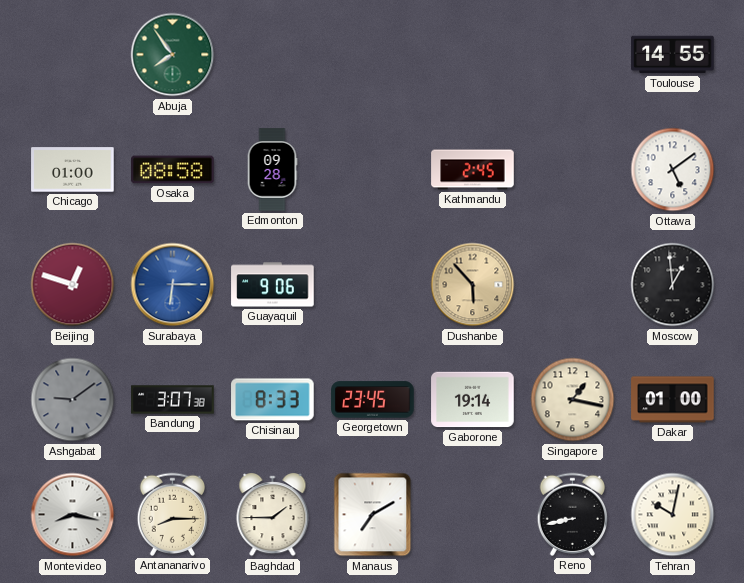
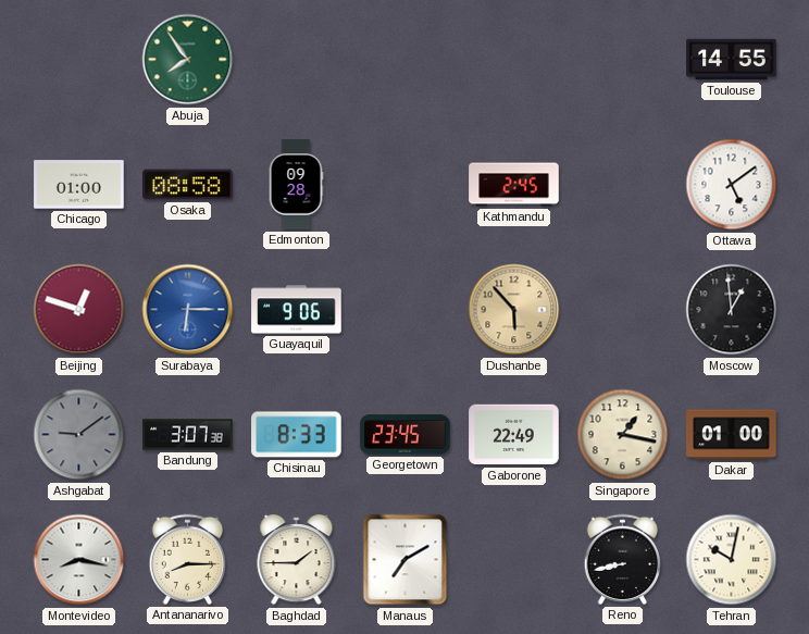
Gaborone: 19:14 -> 22:49 (514, 435)
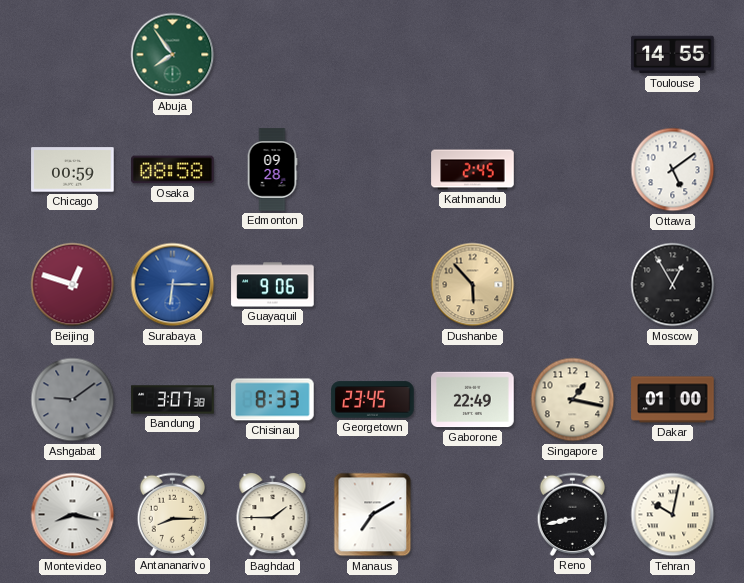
Chicago: 01:00 -> 00:59 (73, 170)
Moscow: 12:59 -> 12:55 (673, 285)
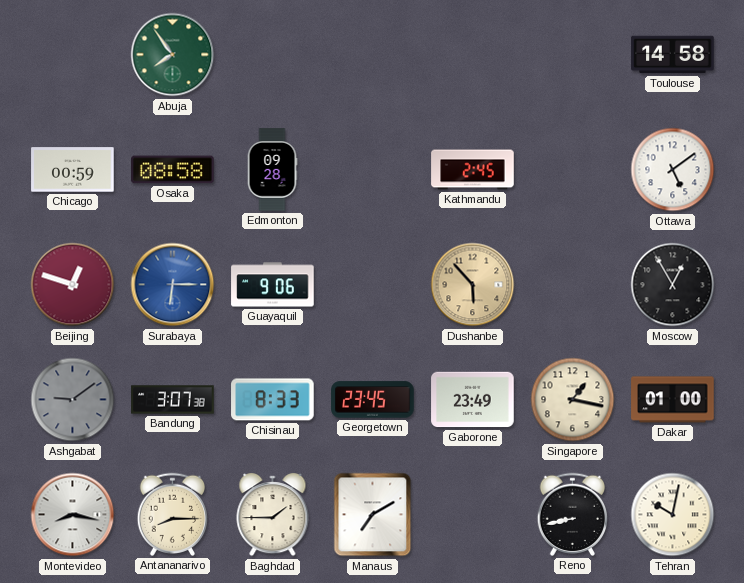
Toulouse: 14:55 -> 14:58 (673, 55)
Gaborone: 22:49 -> 23:49 (473, 400)
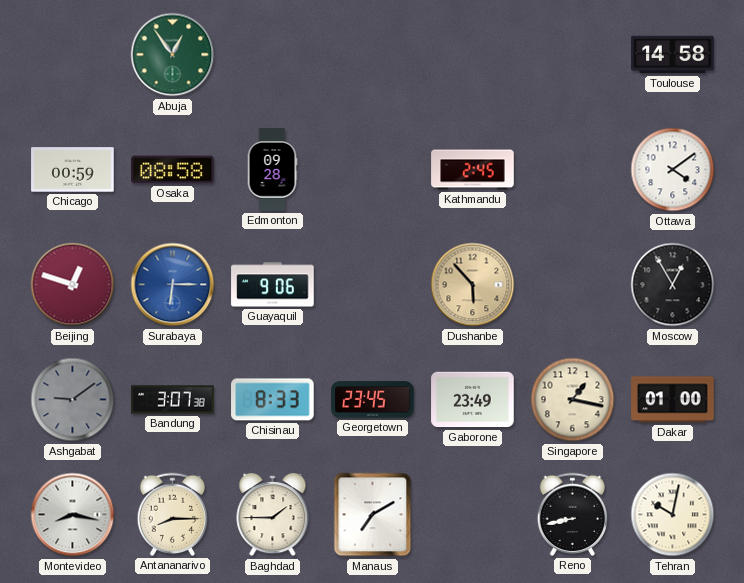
Abuja: 7:54 -> 12:54 (173, 55)
Ottawa: 5:09 -> 4:09 (673, 170)
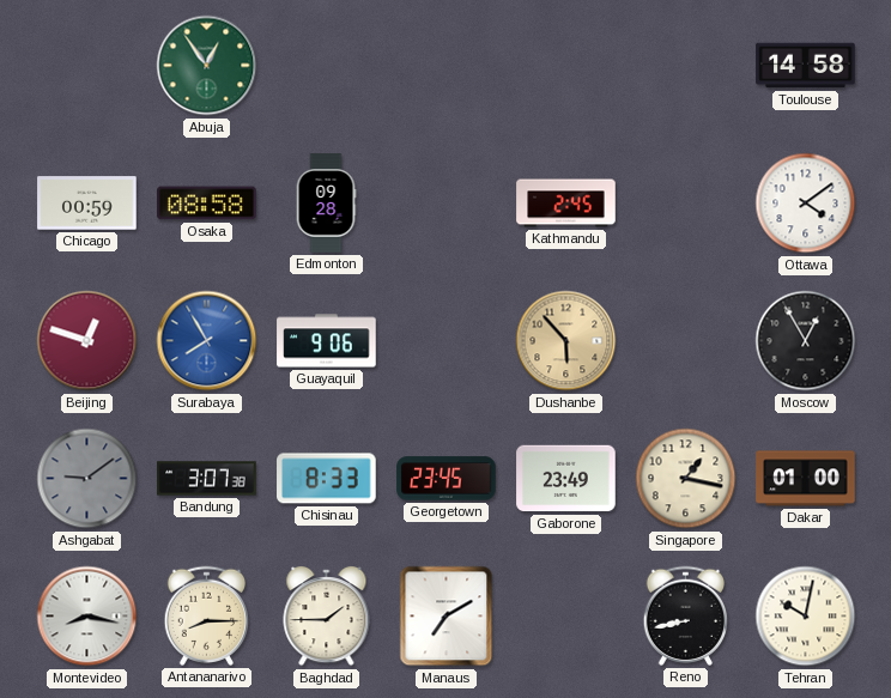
Surabaya: 6:15 -> 7:55 (207, 341)
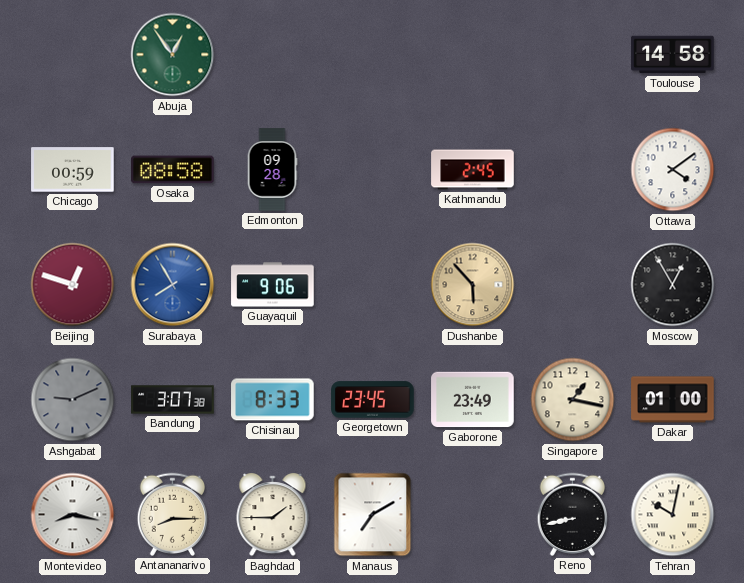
Ashgabat: 9:09 -> 9:11 (73, 400)
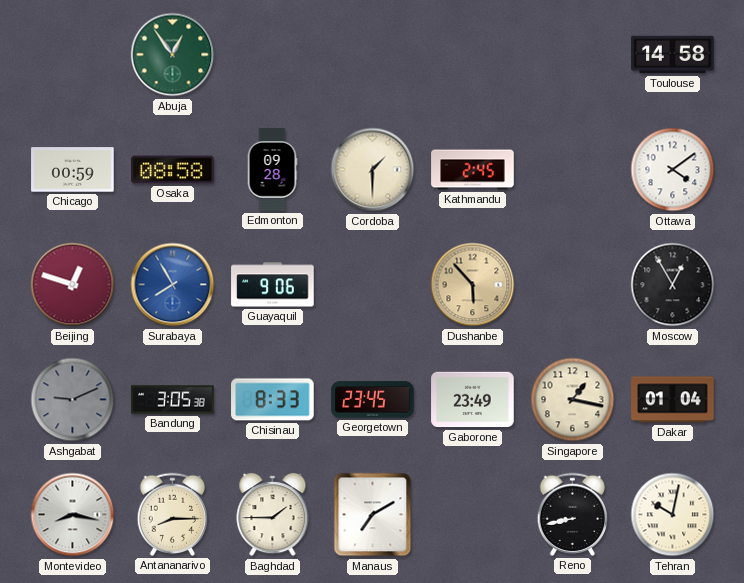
Cordoba: none -> 1:30 (373, 170)
Bandung: 3:07 -> 3:05 (173, 400)
Dakar: 01:00 -> 01:04 (673, 400)
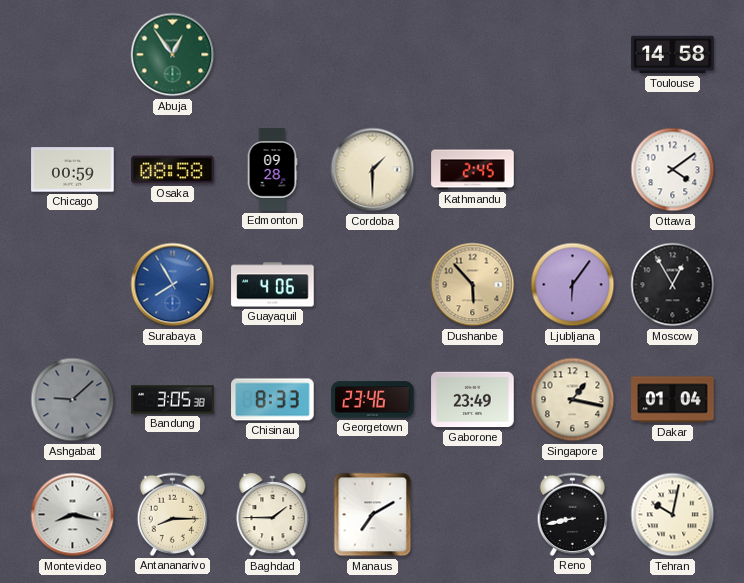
Beijing: 12:48 -> none (73, 285)
Guayaquil: 9:06 -> 4:06 (273, 285)
Ljubljana: none -> 6:06 (573, 285)
Ashgabat: 9:11 -> 9:08 (73, 400)
Georgetown: 23:45 -> 23:46 (373, 400)
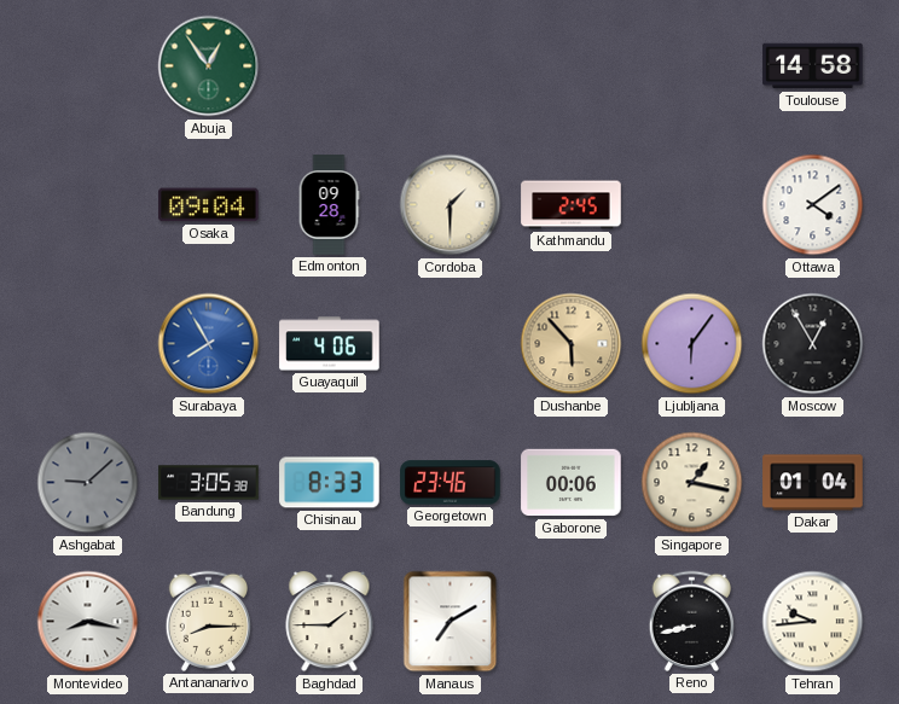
Chicago: 00:59 -> none (73, 170)
Osaka: 08:58 -> 09:04 (209, 205)
Gaborone: 23:49 -> 00:06 (572, 483)
Tehran: 10:02 -> 9:44 (813, 622)
